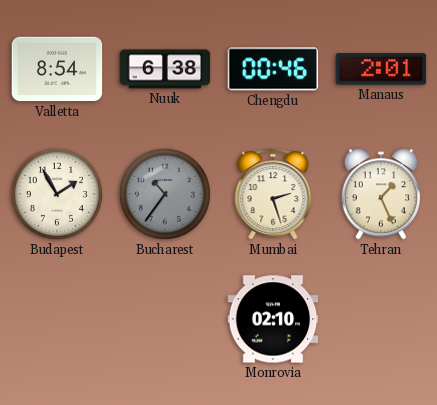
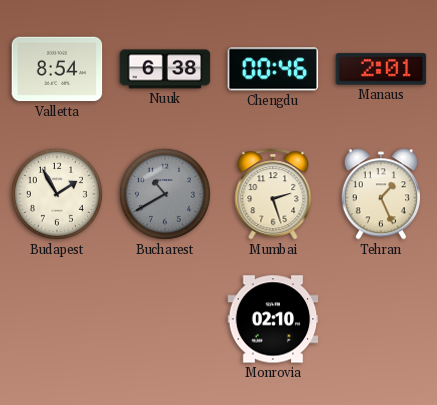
Bucharest: 10:36 -> 10:40 (165, 194)
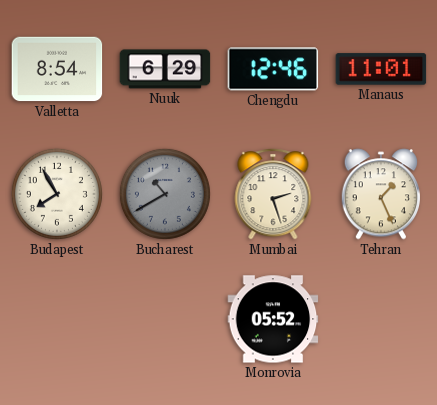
Nuuk: 6:38 -> 6:29 (165, 69)
Chengdu: 00:46 -> 12:46 (273, 69)
Manaus: 2:01 -> 11:01 (381, 69)
Budapest: 1:55 -> 7:55 (57, 194)
Monrovia: 02:10 -> 05:52 (273, 319)
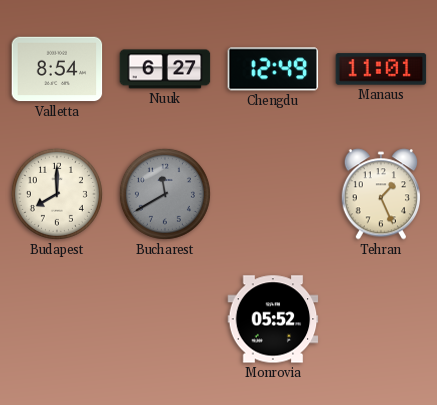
Nuuk: 6:29 -> 6:27 (165, 69)
Chengdu: 12:46 -> 12:49 (273, 69)
Budapest: 7:55 -> 8:00 (57, 194)
Bucharest: 10:40 -> 11:40 (165, 194)
Mumbai: 2:27 -> none (273, 194)
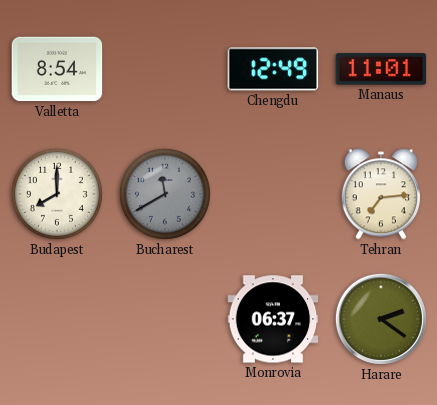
Nuuk: 6:27 -> none (165, 69)
Tehran: 1:26 -> 7:14 (380, 194)
Monrovia: 05:52 -> 06:37 (273, 319)
Harare: none -> 2:21 (381, 319)
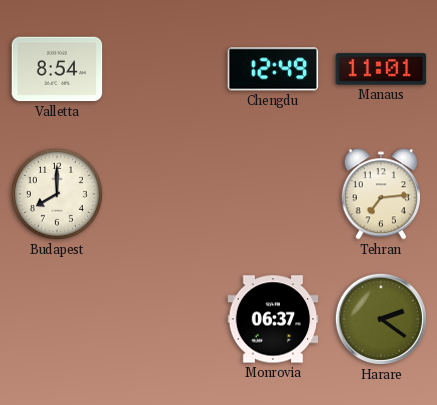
Bucharest: 11:40 -> none (165, 194)
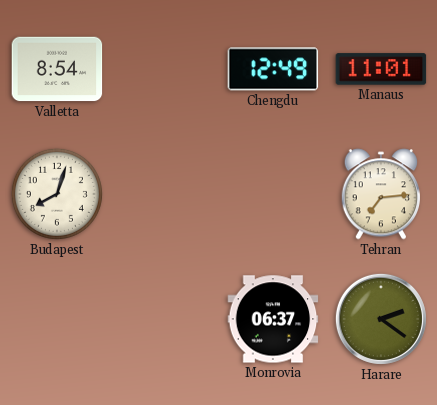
Budapest: 8:00 -> 8:03 (57, 194)
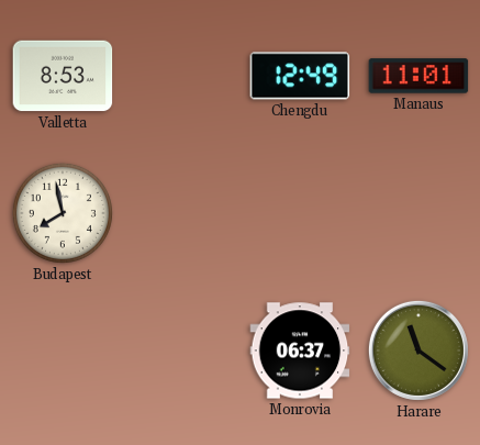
Valletta: 8:54 -> 8:53 (63, 76)
Budapest: 8:03 -> 7:58 (63, 213)
Tehran: 7:14 -> none (380, 194)
Harare: 2:21 -> 11:21 (418, 351)
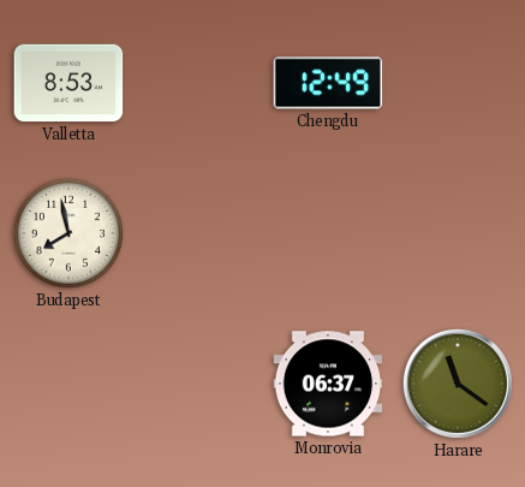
Manaus: 11:01 -> none (418, 76)
